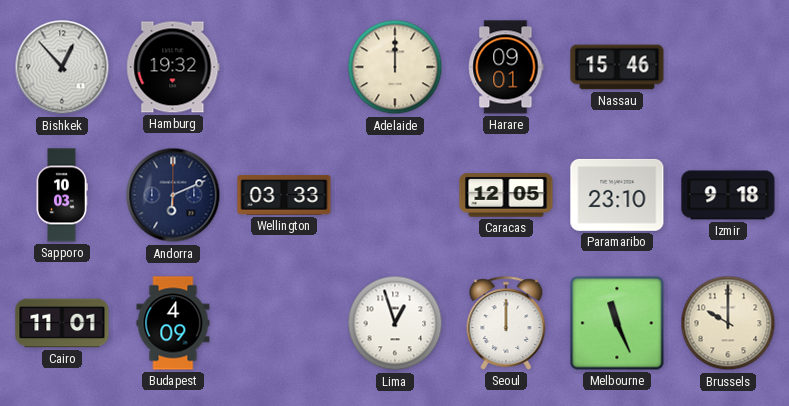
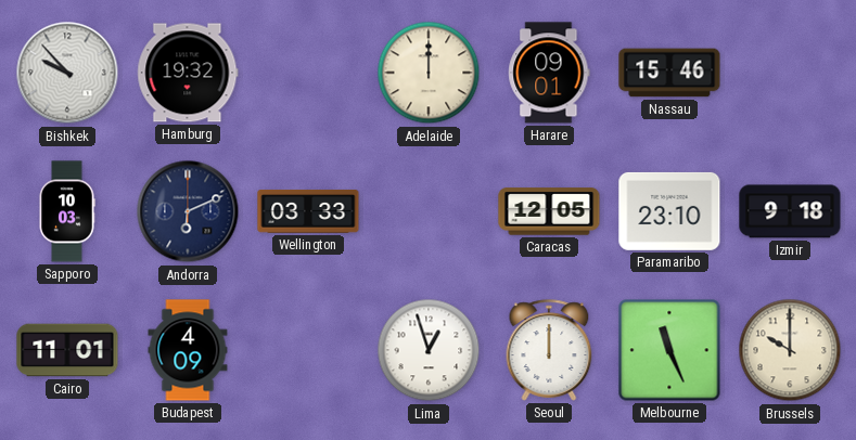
Bishkek: 12:53 -> 9:53 (67, 73)
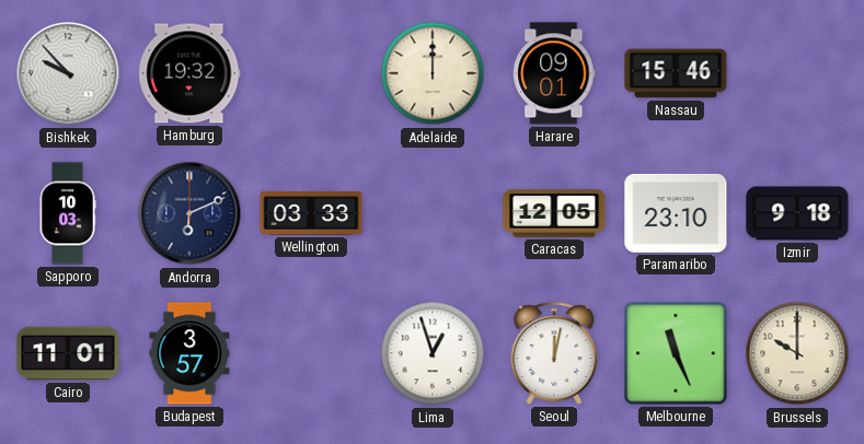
Budapest: 4:09 -> 3:57 (189, 353)
Seoul: 12:00 -> 12:02 (554, 353)
